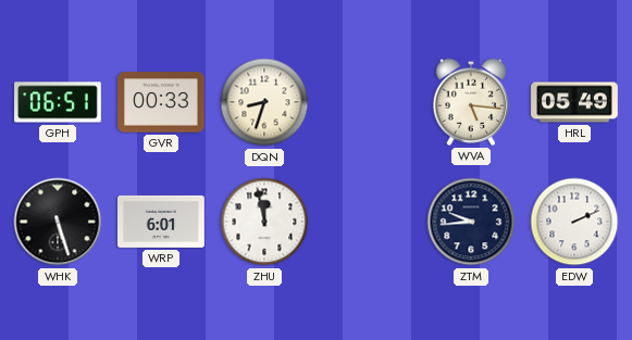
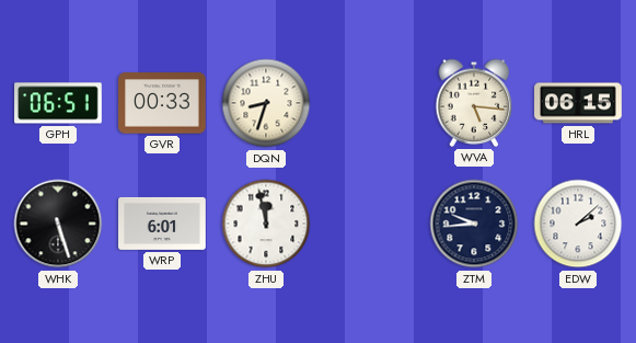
HRL: 05:49 -> 06:15 (578, 103)
EDW: 2:11 -> 2:08 (578, 224)
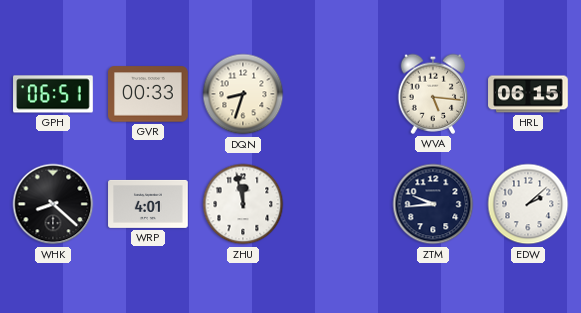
WHK: 5:27 -> 8:22 (53, 204)
WRP: 6:01 -> 4:01 (148, 204)
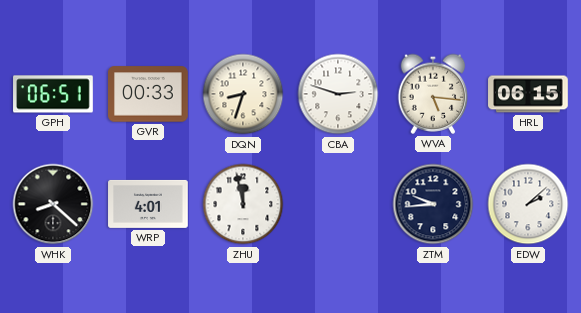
CBA: none -> 2:48 (338, 94)
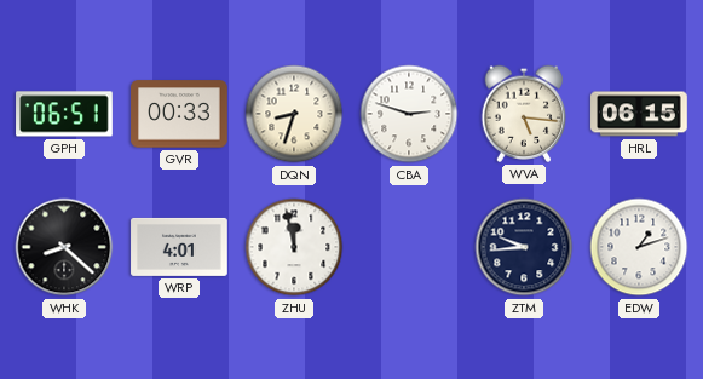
EDW: 2:08 -> 1:12 (639, 247)
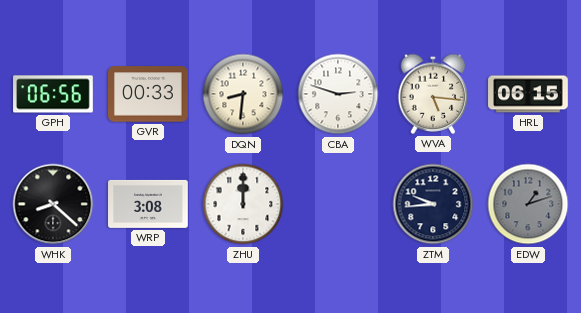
GPH: 06:51 -> 06:56 (53, 94)
DQN: 8:33 -> 8:31 (243, 94)
WRP: 4:01 -> 3:08 (148, 204)
ZHU: 11:58 -> 12:00 (243, 204)
EDW dial: white -> grey (528, 204)
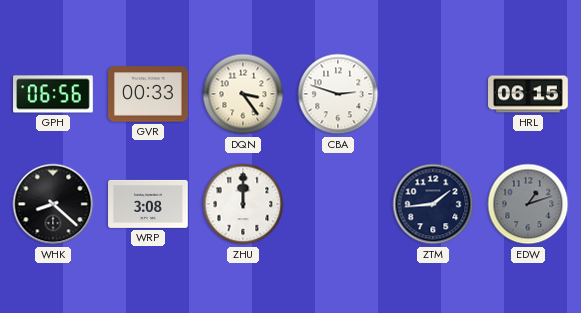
DQN: 8:31 -> 3:24 (243, 94)
WVA: 5:16 -> none (433, 94)
ZTM: 9:44 -> 1:44 (433, 204)
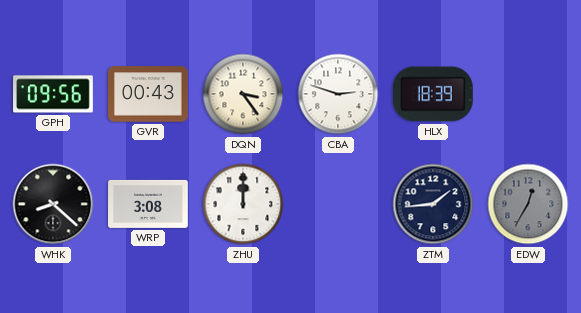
GPH: 06:56 -> 09:56 (53, 94)
GVR: 00:33 -> 00:43 (148, 94)
HLX: none -> 18:39 (434, 94)
HRL: 06:15 -> none (528, 94)
EDW: 1:12 -> 12:35 (528, 204)
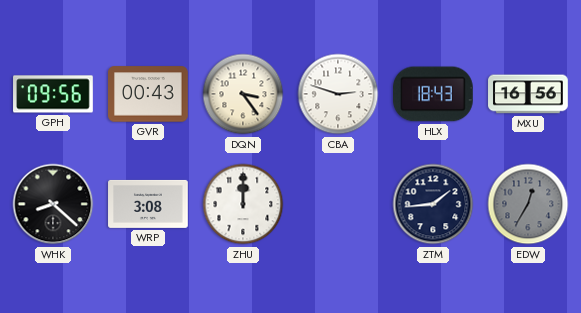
HLX: 18:39 -> 18:43 (434, 94)
MXU: none -> 16:56 (528, 94)
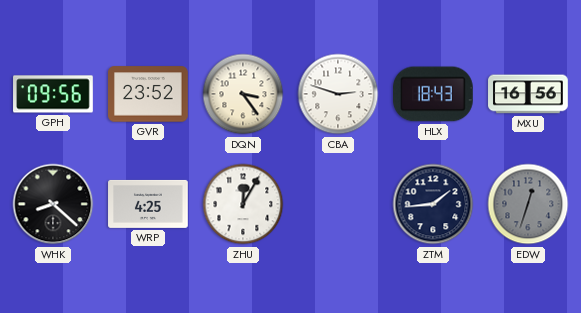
GVR: 00:43 -> 23:52 (148, 94)
WRP: 3:08 -> 4:25 (148, 204)
ZHU: 12:00 -> 12:05 (243, 204)
EDW: 12:35 -> 12:33 (528, 204)
